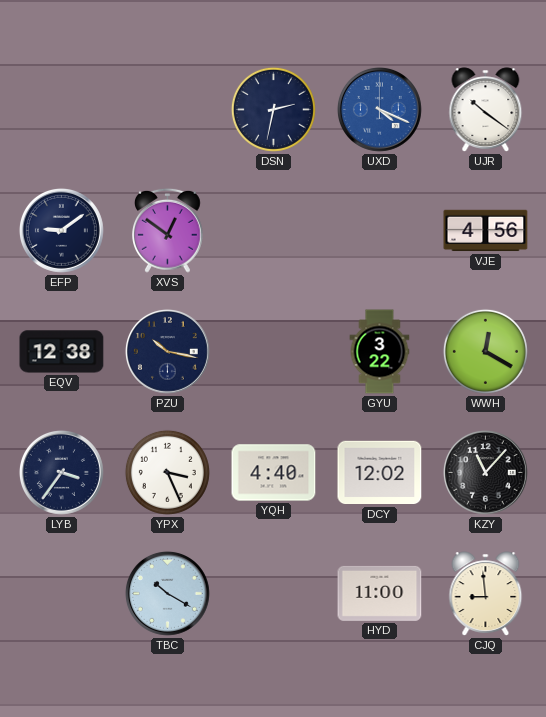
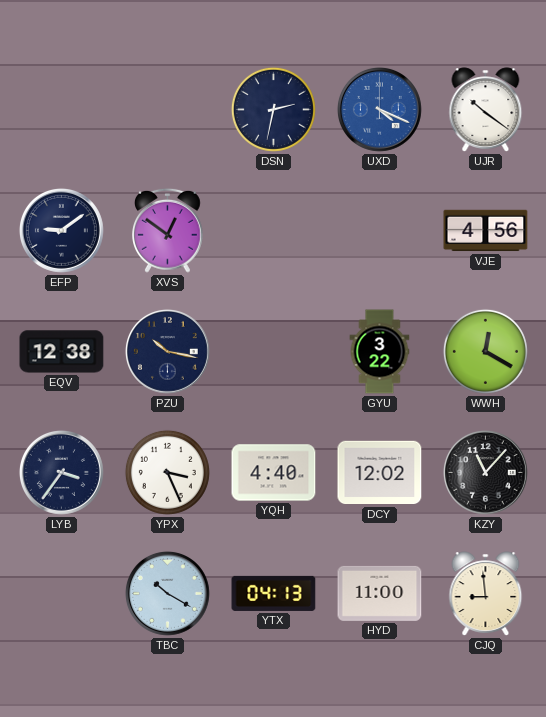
YTX: none -> 04:13 (274, 593)
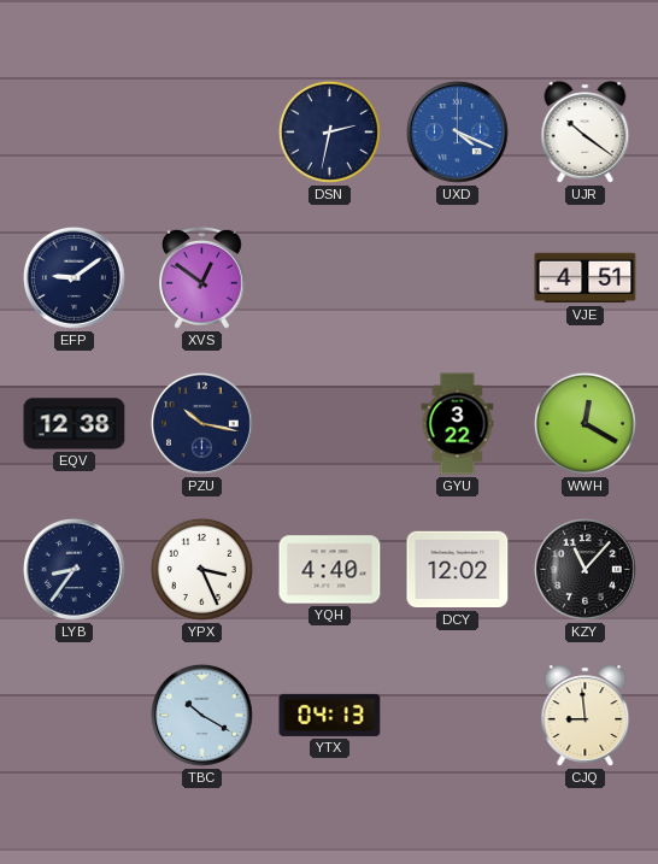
VJE: 4:56 -> 4:51 (586, 278)
LYB: 3:36 -> 8:36 (74, 569)
HYD: 11:00 -> none (380, 593)
